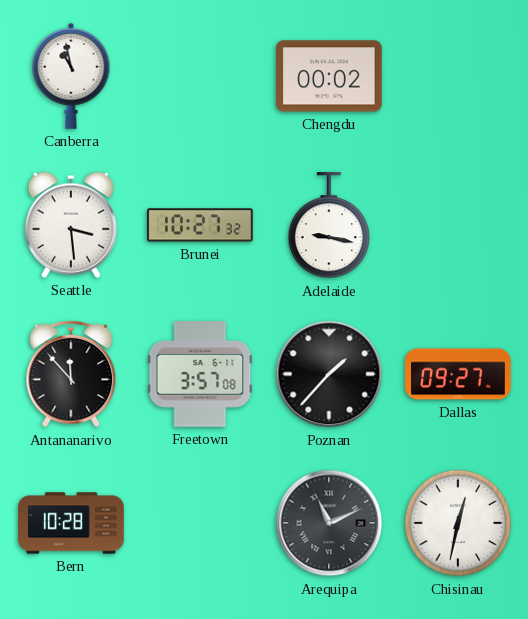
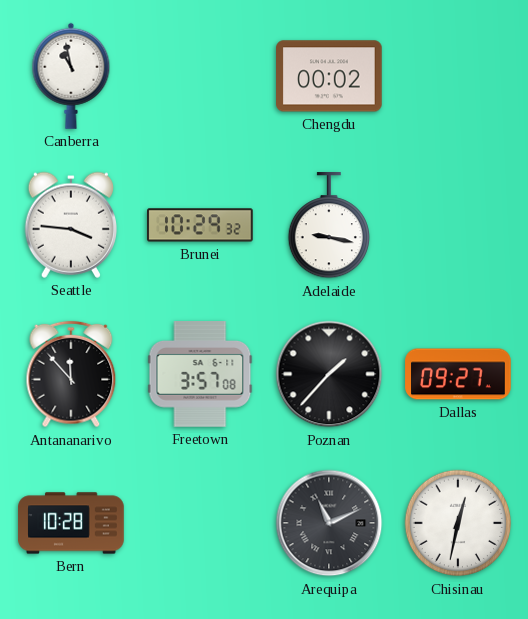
Seattle: 3:29 -> 3:46 (70, 225)
Brunei: 10:27 -> 10:29 (200, 225)
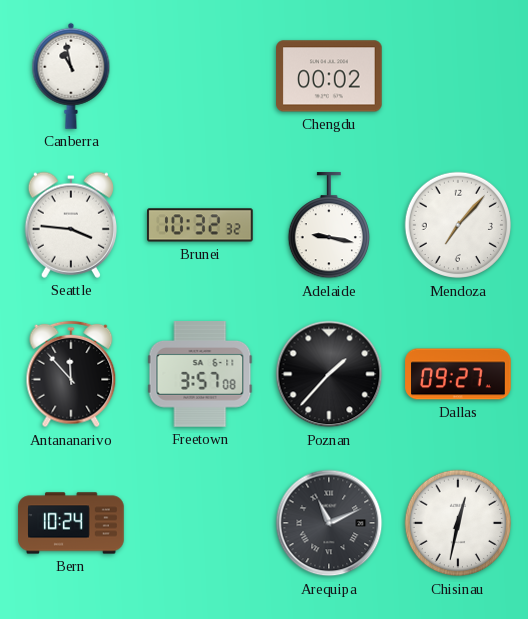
Brunei: 10:29 -> 10:32 (200, 225)
Mendoza: none -> 7:07 (458, 225)
Bern: 10:28 -> 10:24 (71, 523)
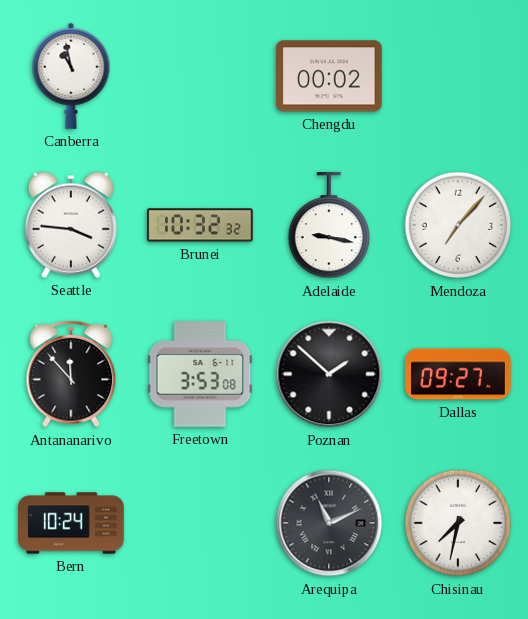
Freetown: 3:57 -> 3:53 (200, 374)
Poznan: 1:37 -> 1:52 (329, 374)
Chisinau: 12:32 -> 7:32 (458, 523)
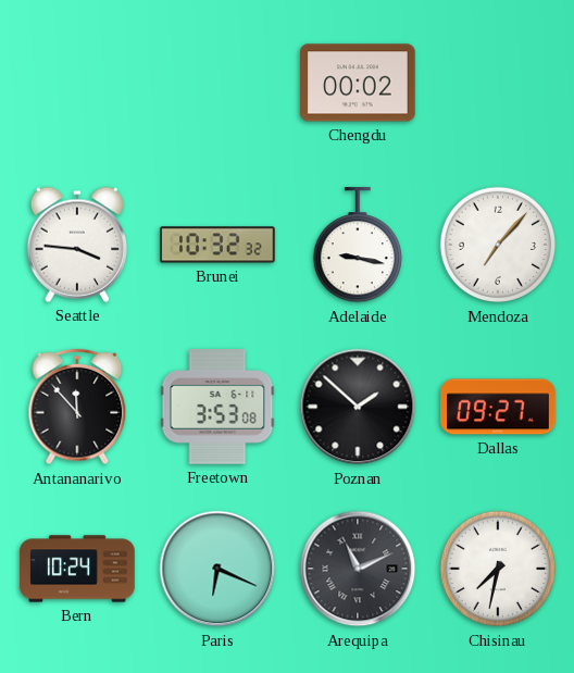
Canberra: 10:58 -> none (71, 76)
Paris: none -> 6:19 (217, 569)
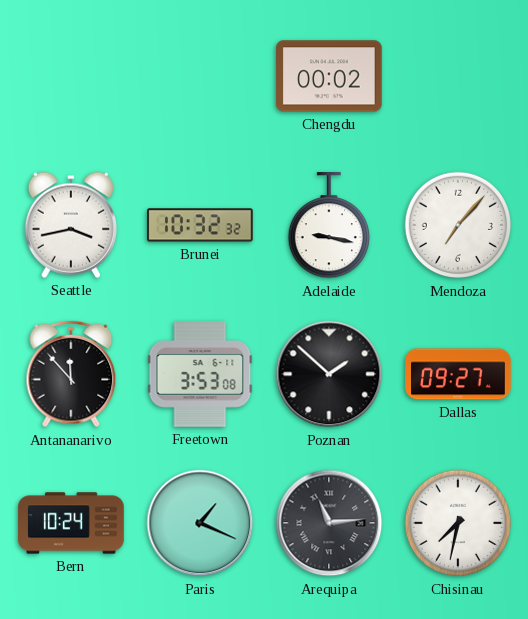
Seattle: 3:46 -> 3:43 (70, 225)
Paris: 6:19 -> 1:19 (200, 523)
Arequipa: 11:11 -> 11:14 (329, 523)
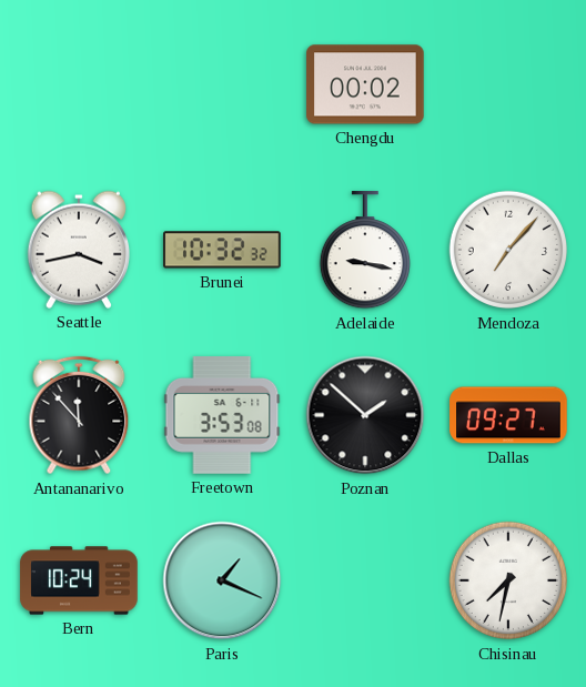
Arequipa: 11:14 -> none (329, 523)
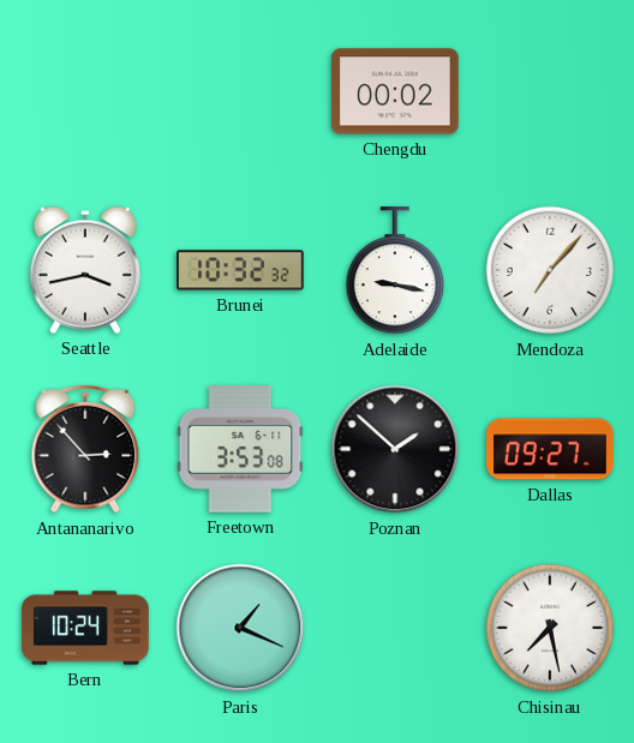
Antananarivo: 11:53 -> 2:53 (85, 449)
Chisinau: 7:32 -> 7:28 (550, 628)
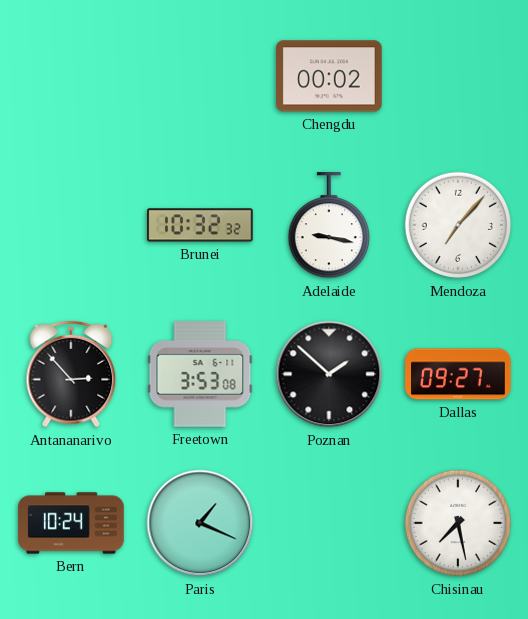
Seattle: 3:43 -> none (84, 270)
